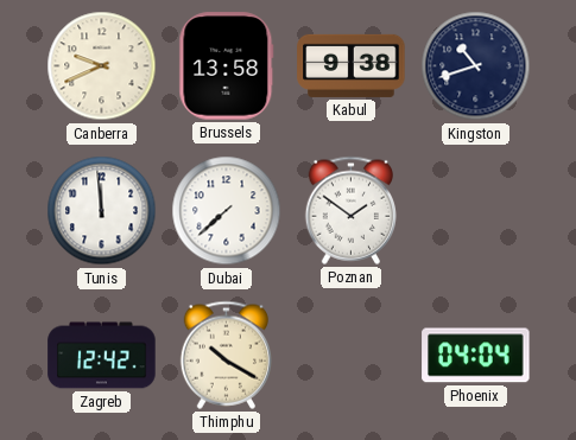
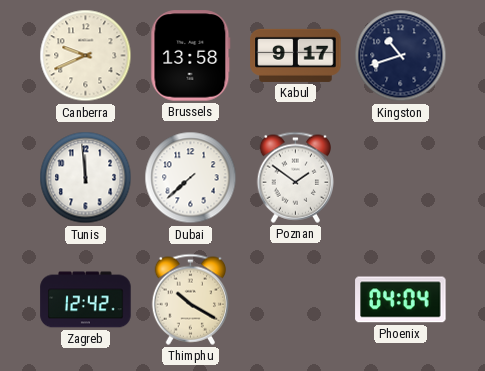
Kabul: 9:38 -> 9:17 (296, 55)
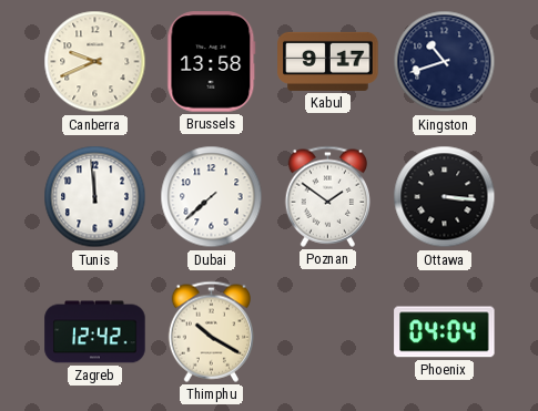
Ottawa: none -> 3:16 (445, 197)
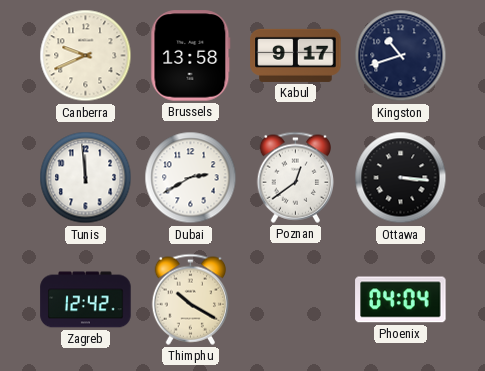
Dubai: 7:38 -> 2:40 (191, 178)
Poznan: 1:51 -> 12:39 (295, 177)
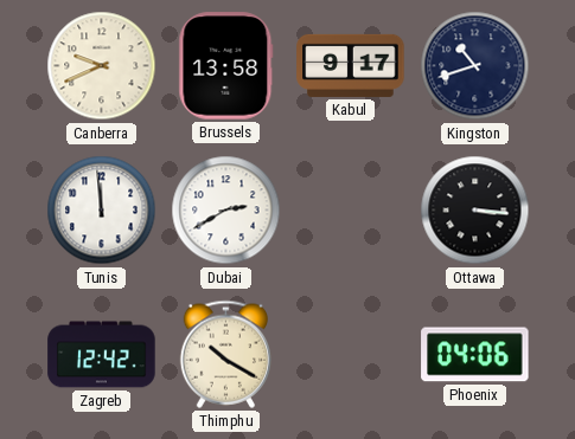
Poznan: 12:39 -> none (295, 177)
Phoenix: 04:04 -> 04:06 (475, 355)
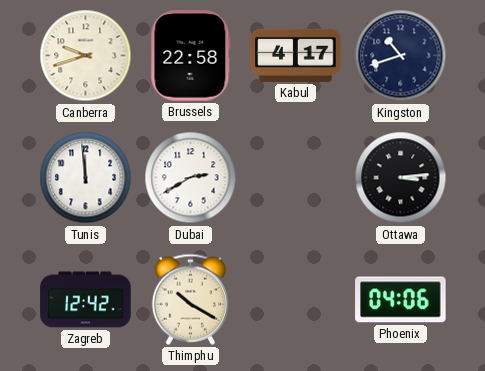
Canberra: 9:41 -> 9:42 (86, 56)
Brussels: 13:58 -> 22:58 (191, 56)
Kabul: 9:17 -> 4:17 (296, 55)
Ottawa: 3:16 -> 3:14 (401, 178)
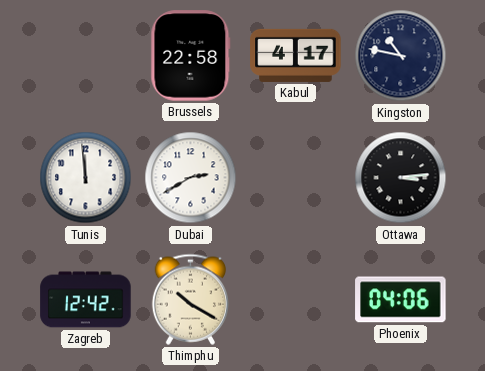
Canberra: 9:42 -> none (86, 56)
Kingston: 10:42 -> 10:47 (401, 56)
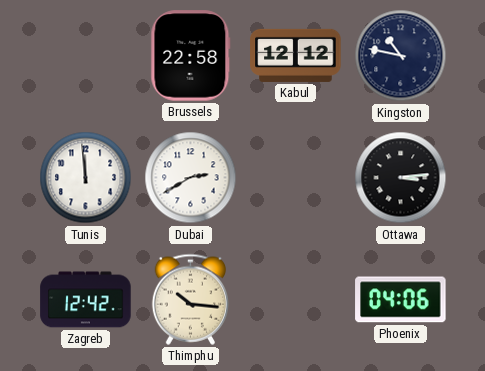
Kabul: 4:17 -> 12:12 (296, 55)
Thimphu: 10:20 -> 10:16 (190, 299)
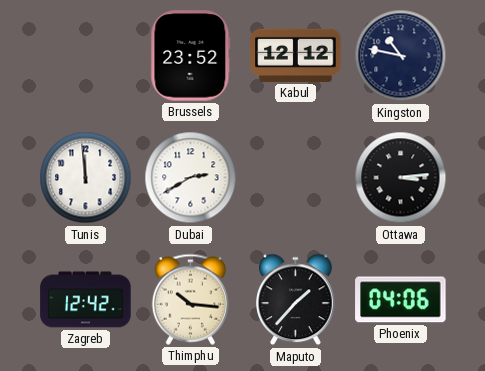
Brussels: 22:58 -> 23:52 (191, 56)
Maputo: none -> 1:37 (296, 300)
